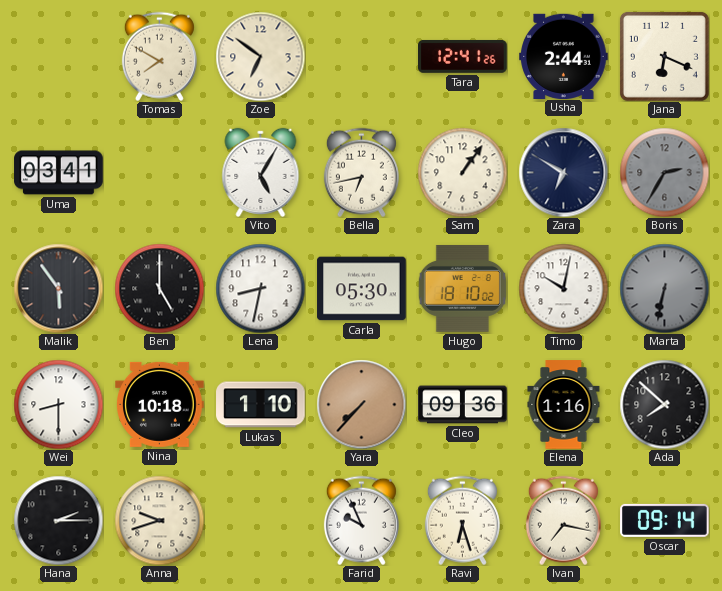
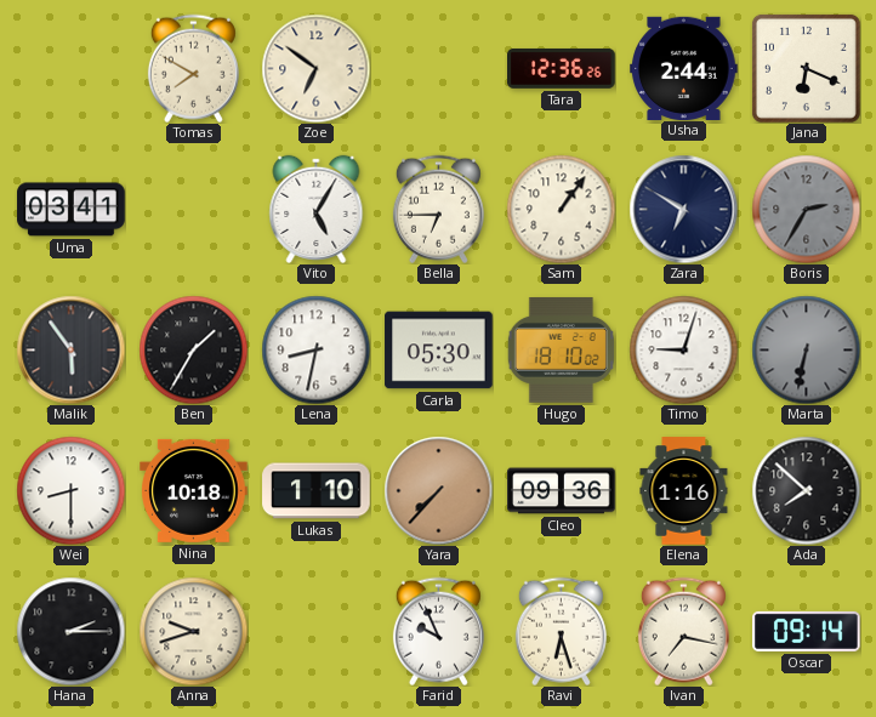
Tara: 12:41 -> 12:36 (562, 68)
Bella: 6:43 -> 6:45 (438, 209)
Ben: 5:00 -> 1:35 (193, 349)
Timo: 10:02 -> 9:03 (683, 349)
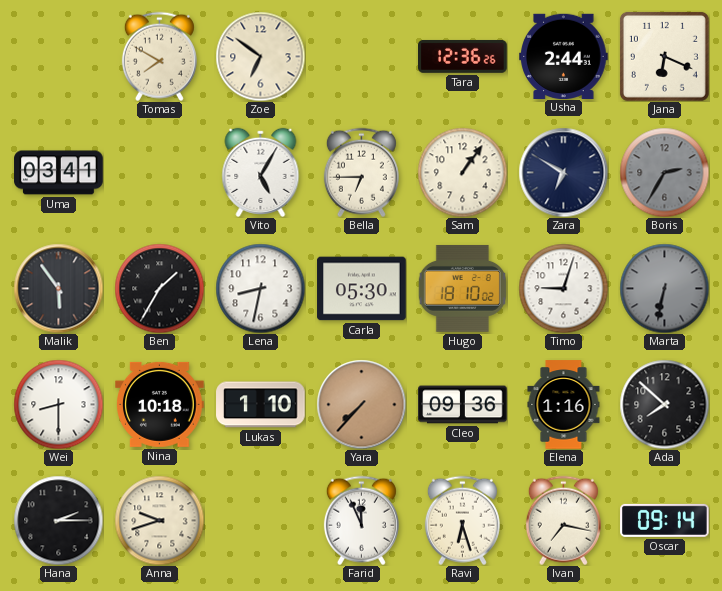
Farid: 9:56 -> 11:56 (361, 520)
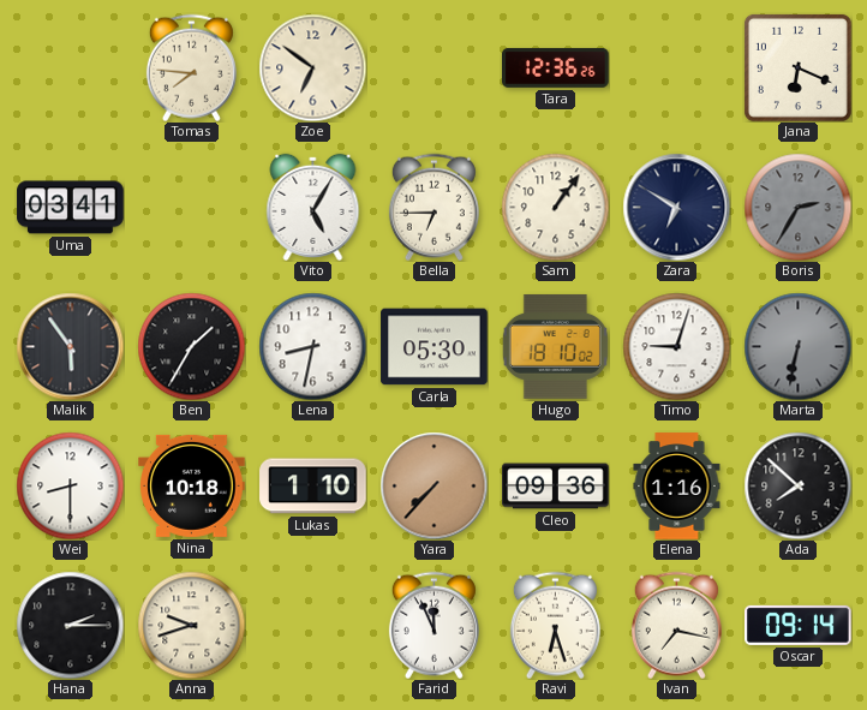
Tomas: 7:50 -> 7:46 (191, 67)
Usha: 2:44 -> none (564, 56)
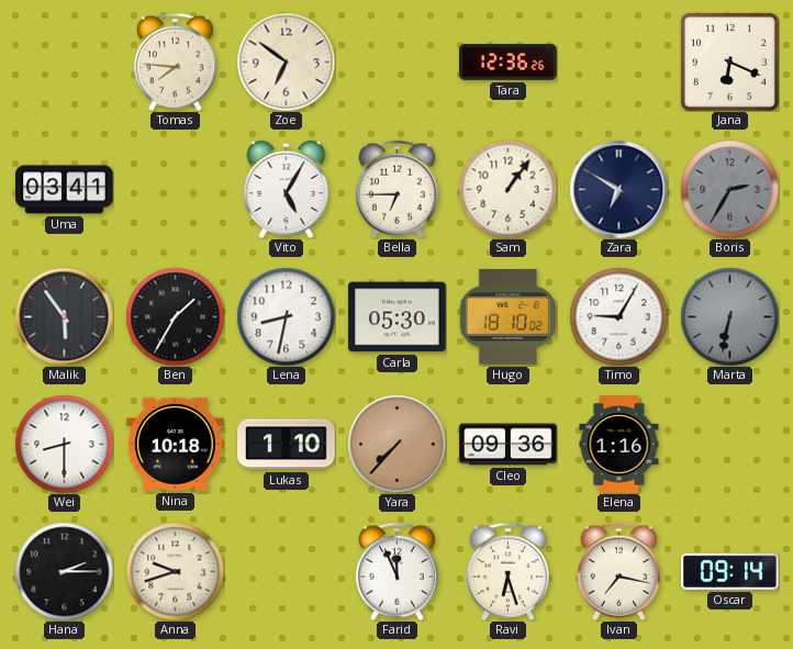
Timo: 9:03 -> 9:05 (618, 316)
Ada: 7:52 -> none (797, 485)
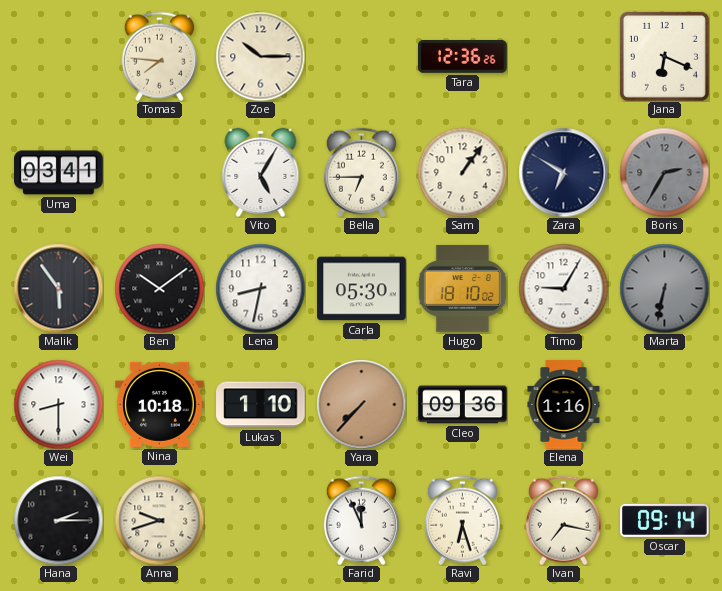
Zoe: 6:51 -> 10:15 (260, 56)
Ben: 1:35 -> 10:09 (159, 288)
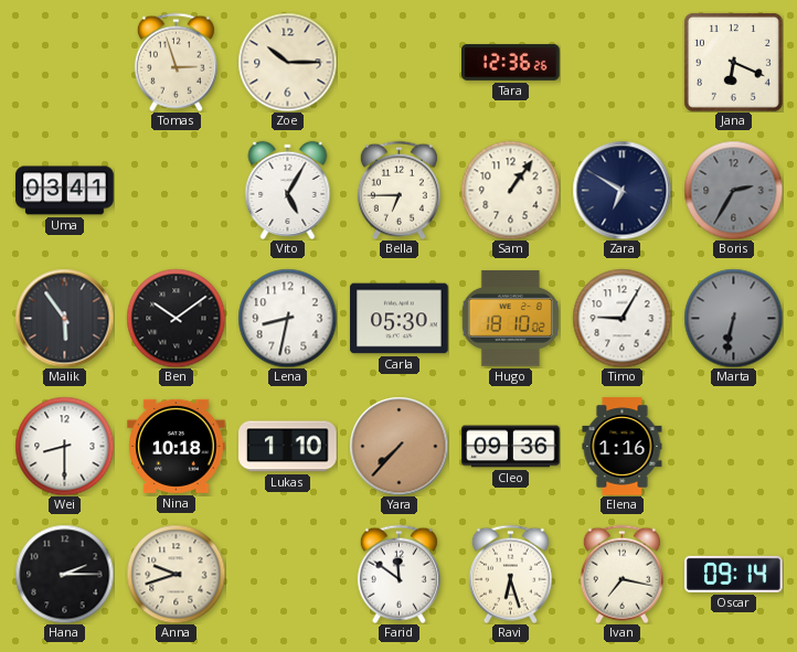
Tomas: 7:46 -> 2:57 (176, 62)
Farid: 11:56 -> 11:51 (398, 574)
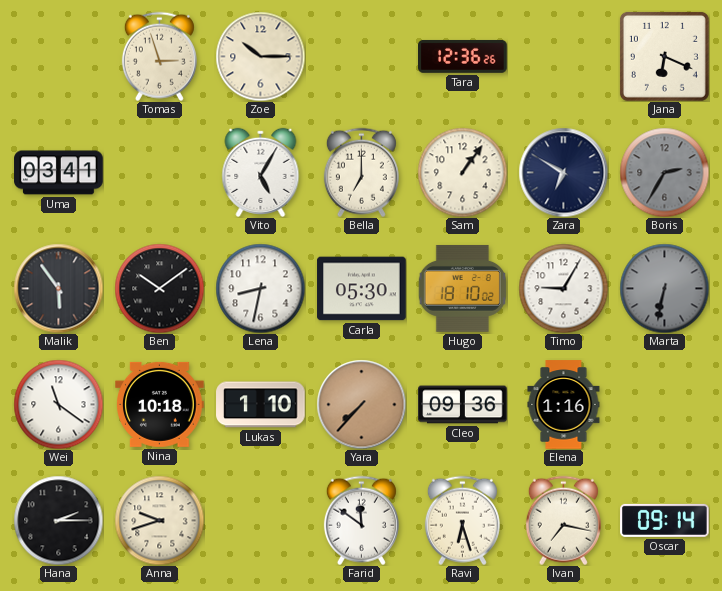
Bella: 6:45 -> 7:00 (361, 172)
Wei: 8:30 -> 11:21 (58, 404)
